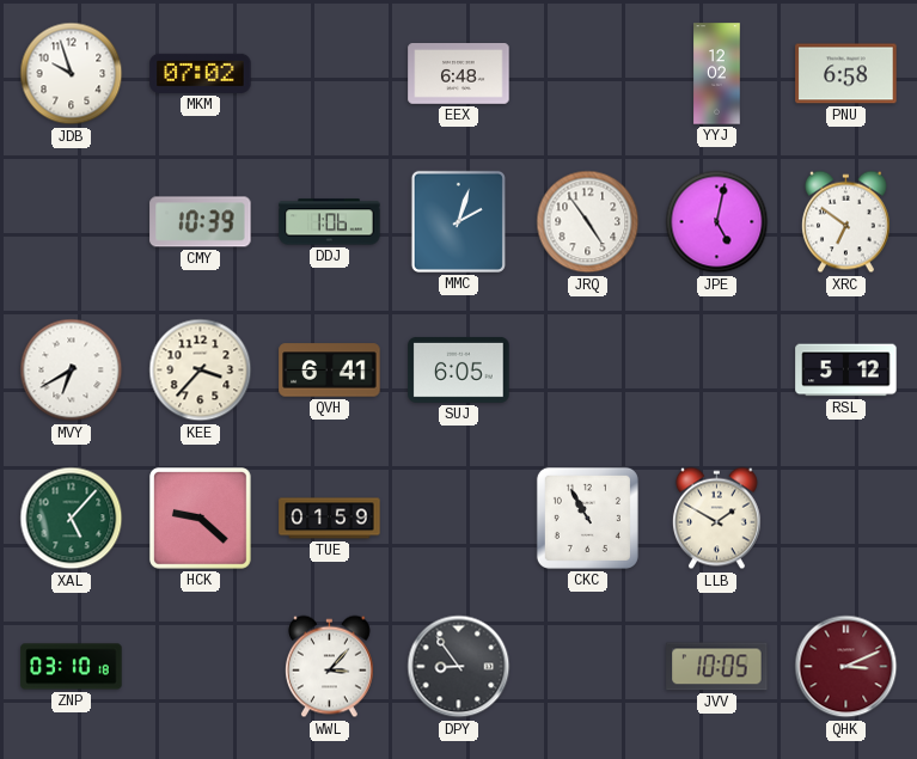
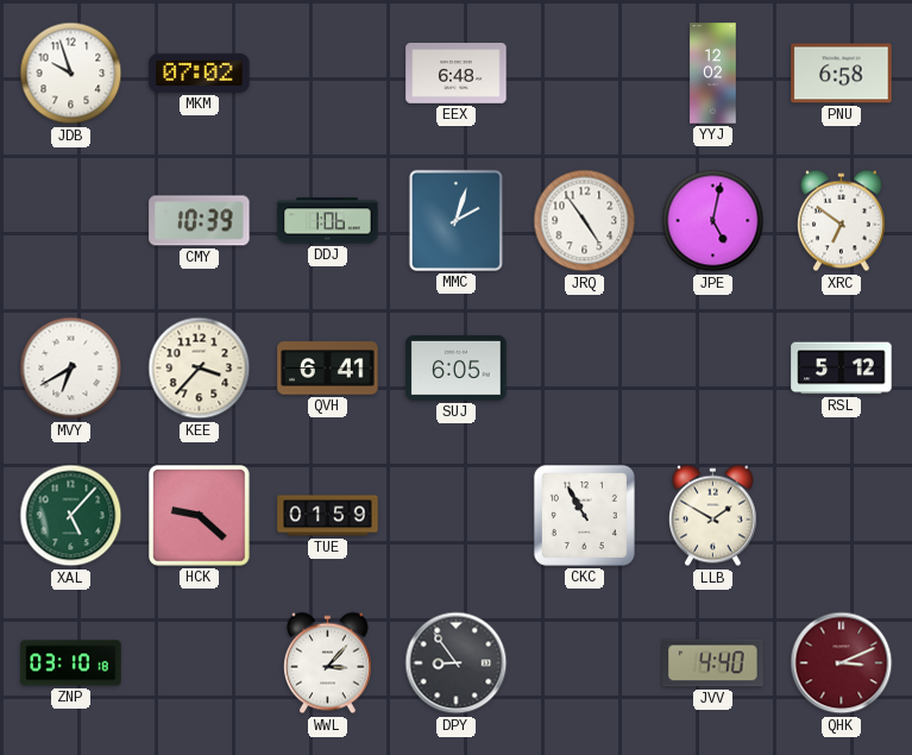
JVV: 10:05 -> 4:40 (713, 663)
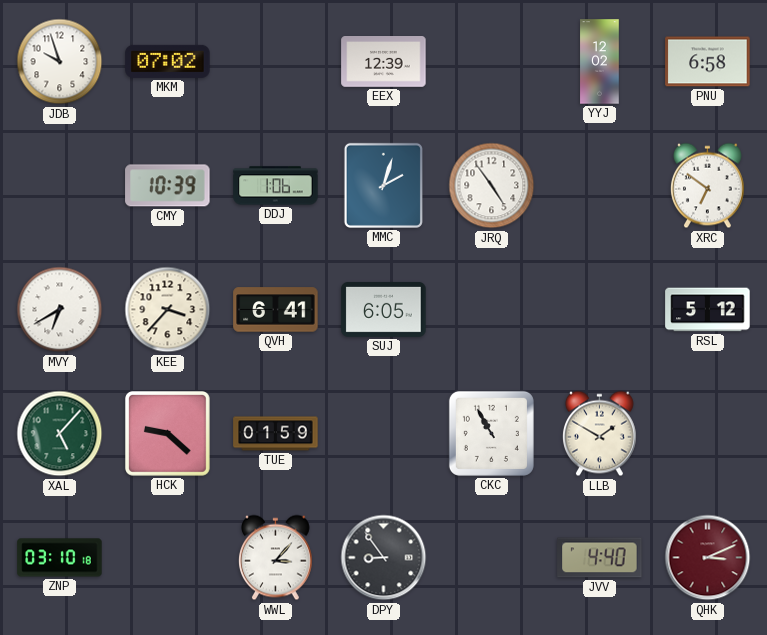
EEX: 6:48 -> 12:39 (384, 62)
JPE: 5:02 -> none (713, 221)
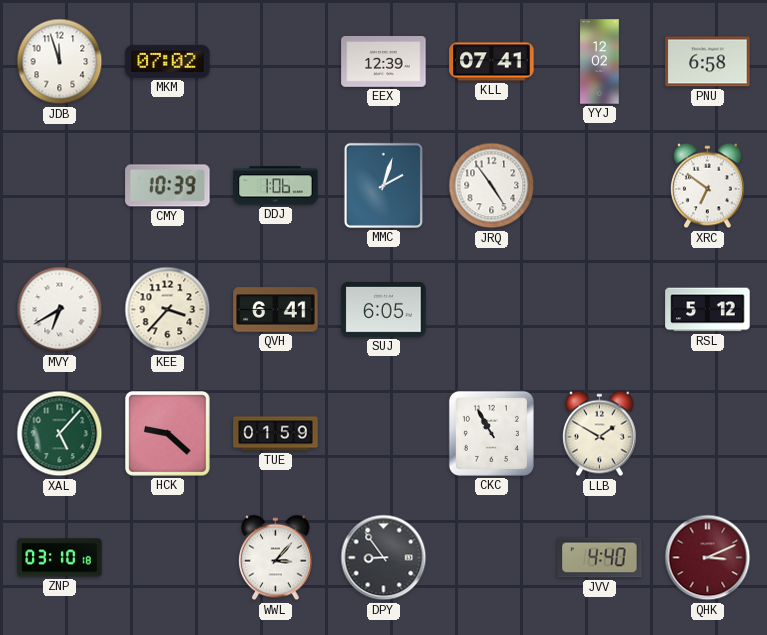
JDB: 9:57 -> 11:57 (60, 62)
KLL: none -> 07:41 (492, 62)
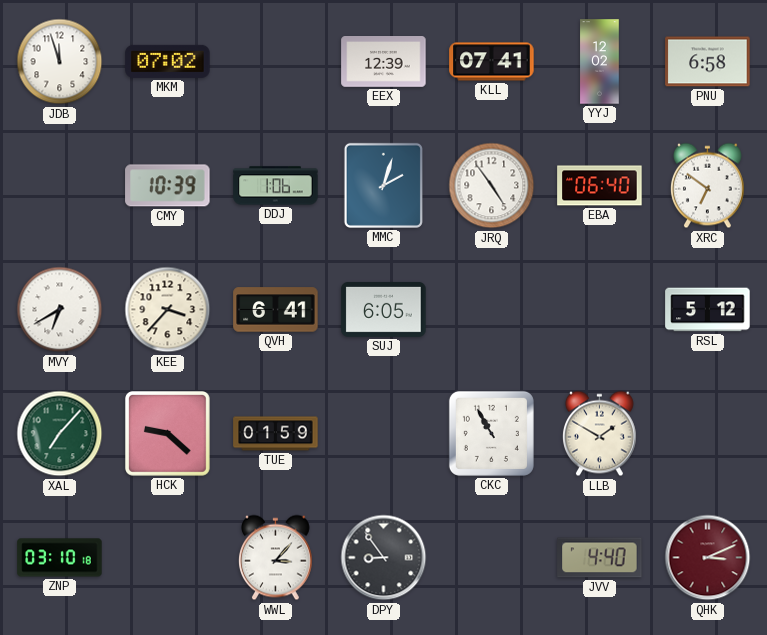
EBA: none -> 06:40 (600, 186)
XAL: 5:07 -> 7:07 (60, 434)
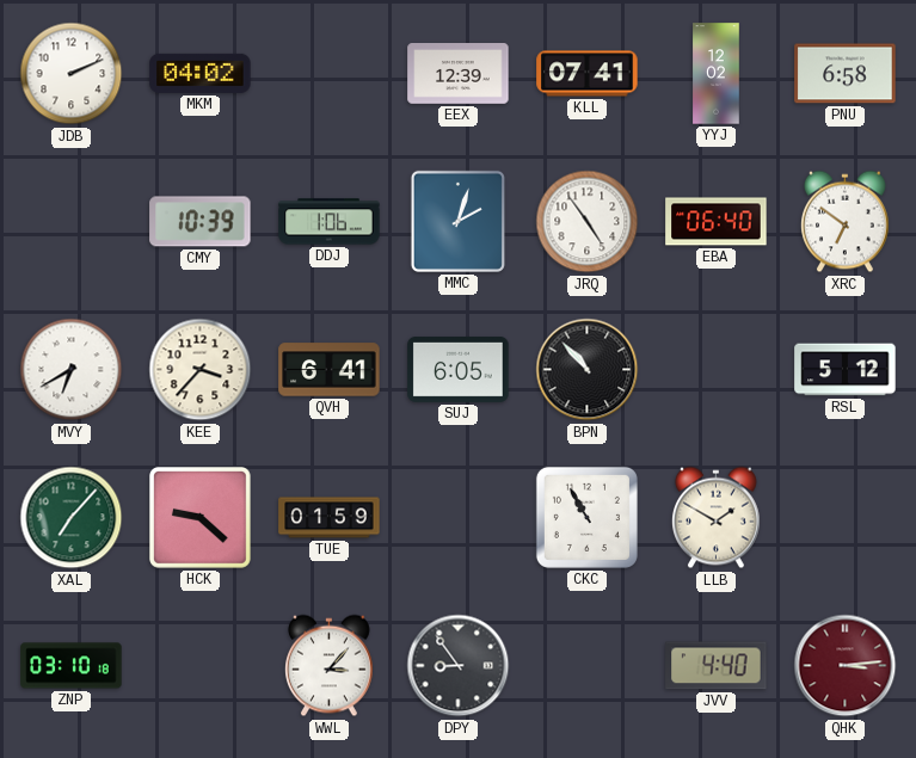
JDB: 11:57 -> 2:11 (72, 74)
MKM: 07:02 -> 04:02 (201, 73)
BPN: none -> 10:53 (588, 370)
QHK: 3:11 -> 3:14 (846, 666)
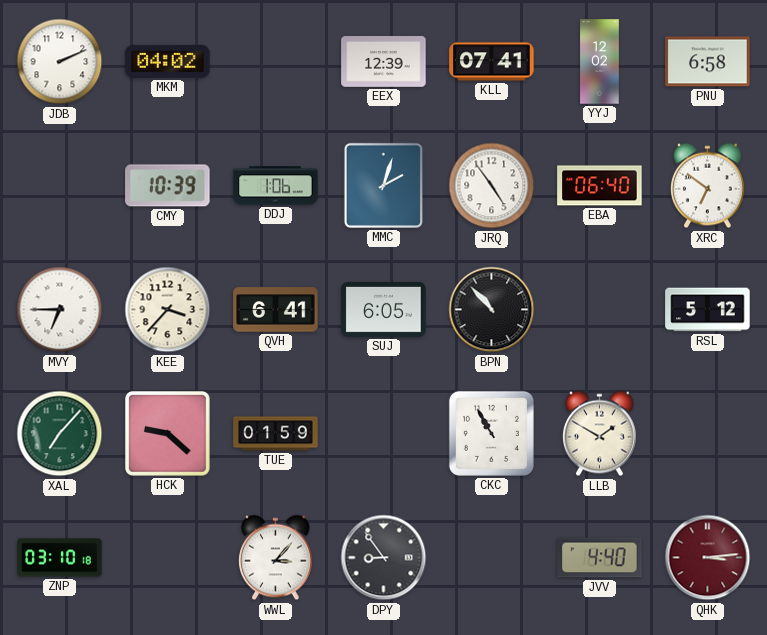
MVY: 6:40 -> 6:45 (60, 310)
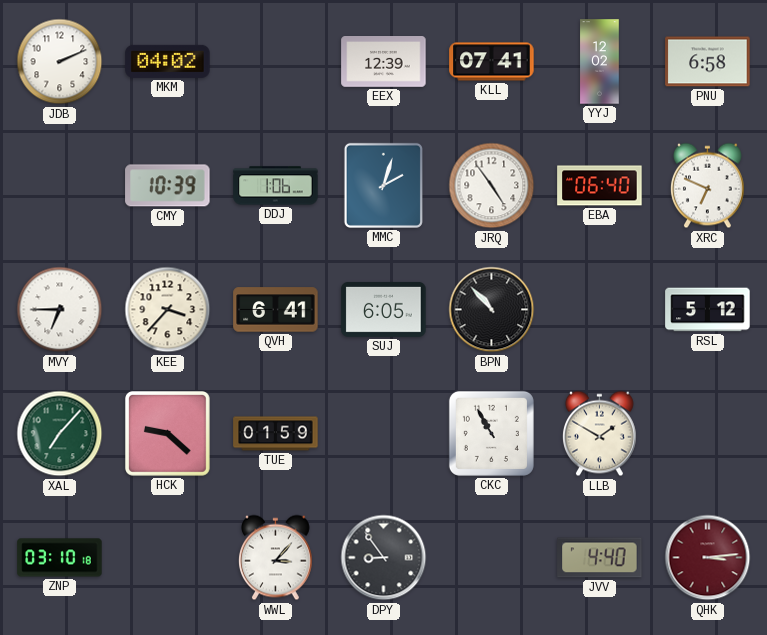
XRC: 6:51 -> 6:49 (708, 186)
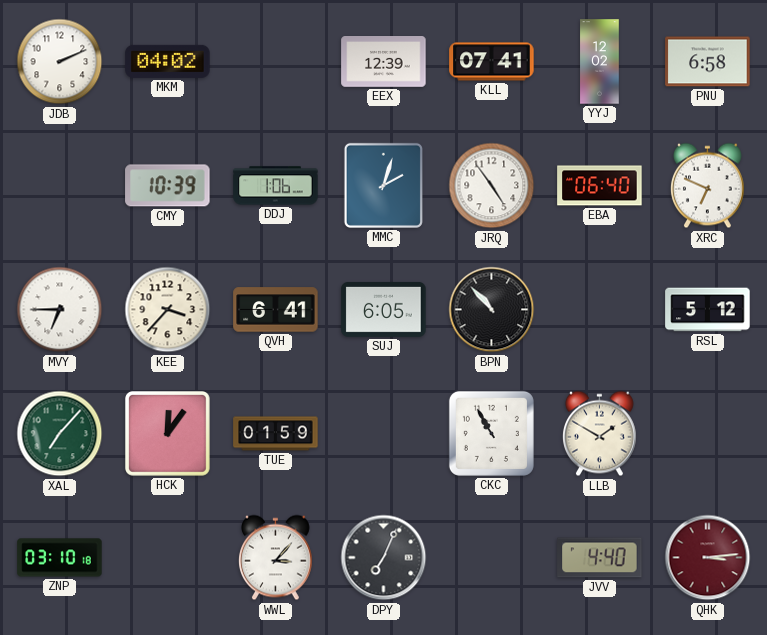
HCK: 9:22 -> 12:06 (168, 434)
DPY: 8:54 -> 7:04 (384, 558)
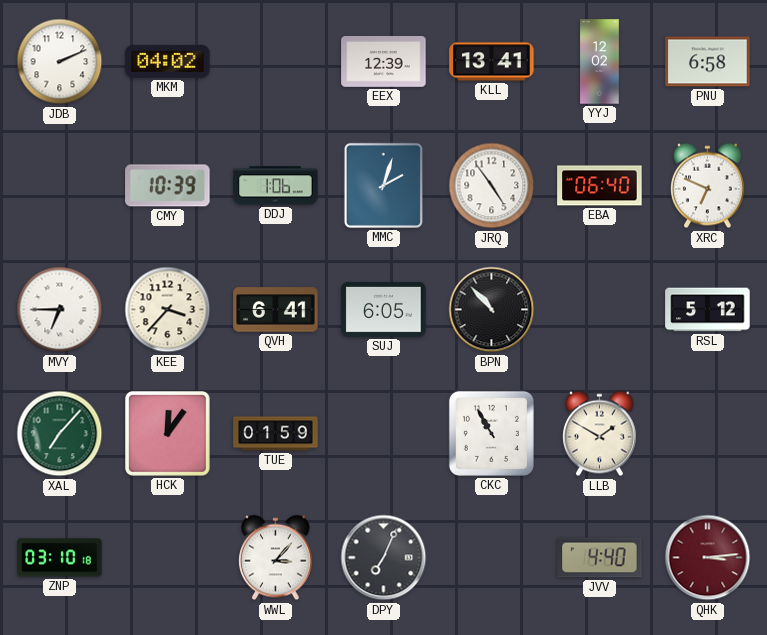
KLL: 07:41 -> 13:41 (492, 62)
